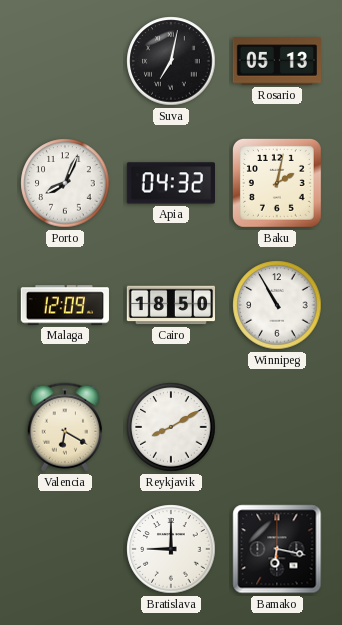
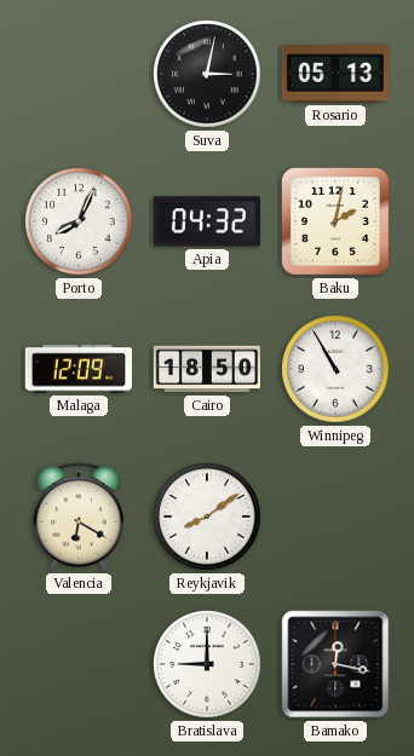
Suva: 7:02 -> 3:02 (207, 74)
Reykjavik: 8:10 -> 8:09 (207, 516)
Bamako: 6:17 -> 12:17 (335, 664)
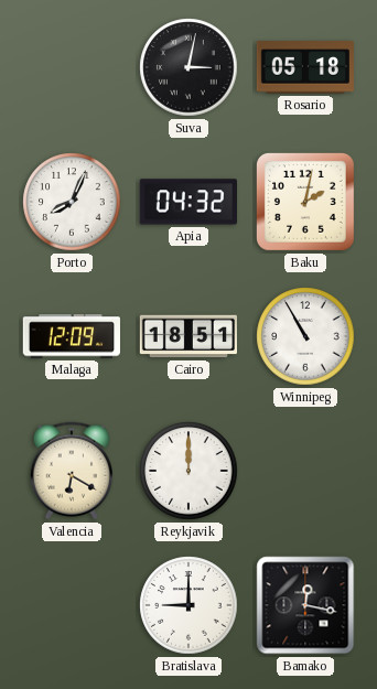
Rosario: 05:13 -> 05:18 (305, 67)
Cairo: 18:50 -> 18:51 (187, 336)
Reykjavik: 8:09 -> 12:00 (188, 471)
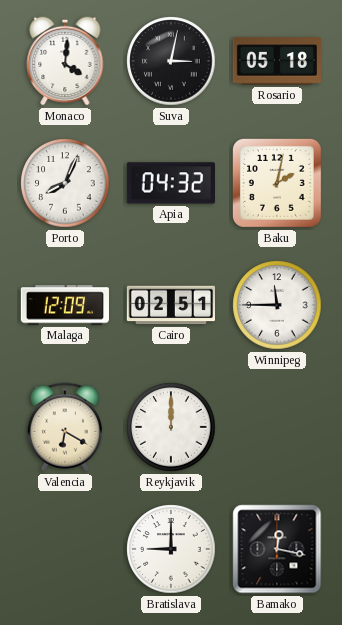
Monaco: none -> 4:01 (65, 61)
Cairo: 18:51 -> 02:51 (170, 305)
Winnipeg: 10:55 -> 11:45 (277, 305)
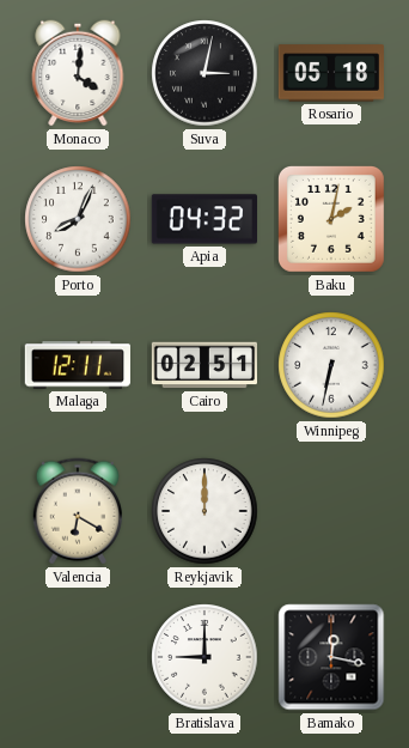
Malaga: 12:09 -> 12:11 (78, 365)
Winnipeg: 11:45 -> 6:32 (331, 365)
